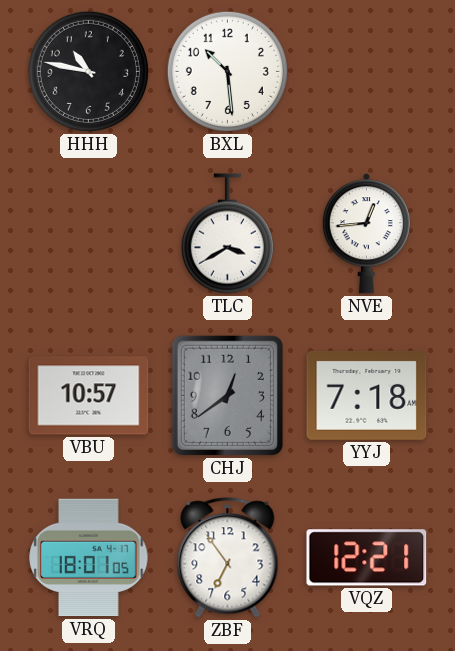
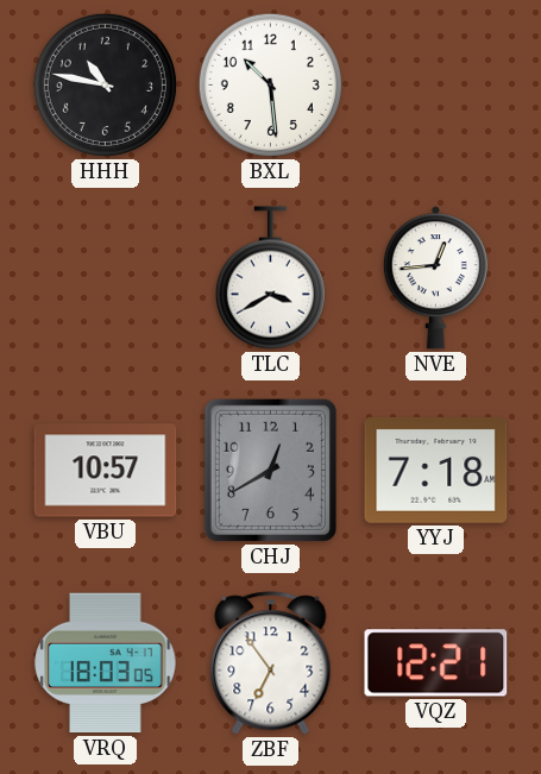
CHJ: 12:39 -> 12:40 (270, 470)
VRQ: 18:01 -> 18:03 (106, 663)
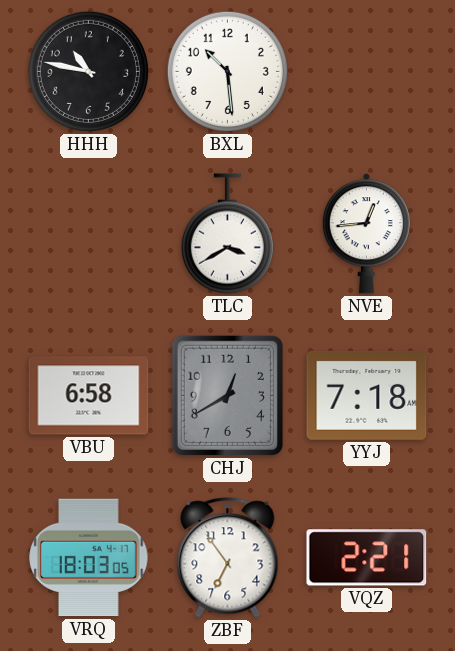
VBU: 10:57 -> 6:58 (89, 396)
VQZ: 12:21 -> 2:21 (367, 558)
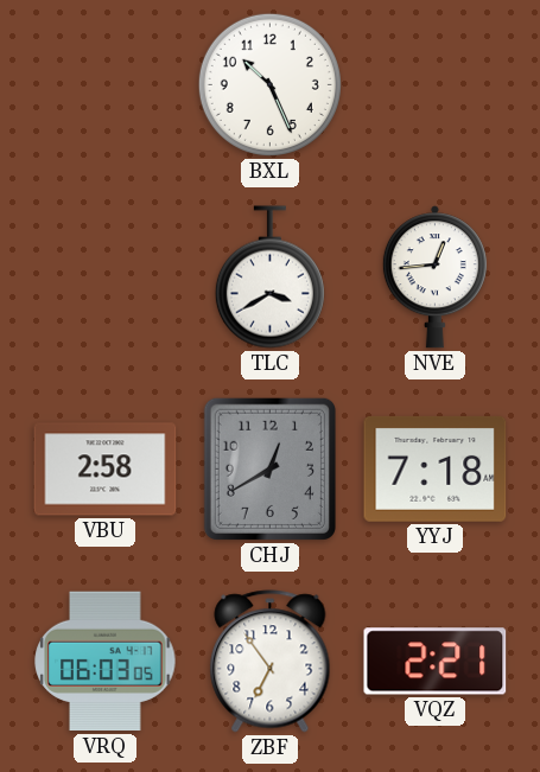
HHH: 10:47 -> none (88, 71)
BXL: 10:29 -> 10:26 (269, 84)
VBU: 6:58 -> 2:58 (106, 470)
VRQ: 18:03 -> 06:03 (106, 662)
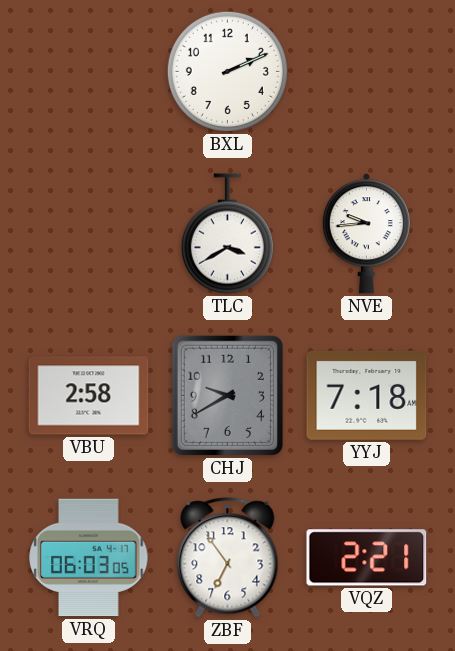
BXL: 10:26 -> 2:11 (227, 71)
NVE: 12:44 -> 9:44 (366, 234)
CHJ: 12:40 -> 9:40 (227, 395)
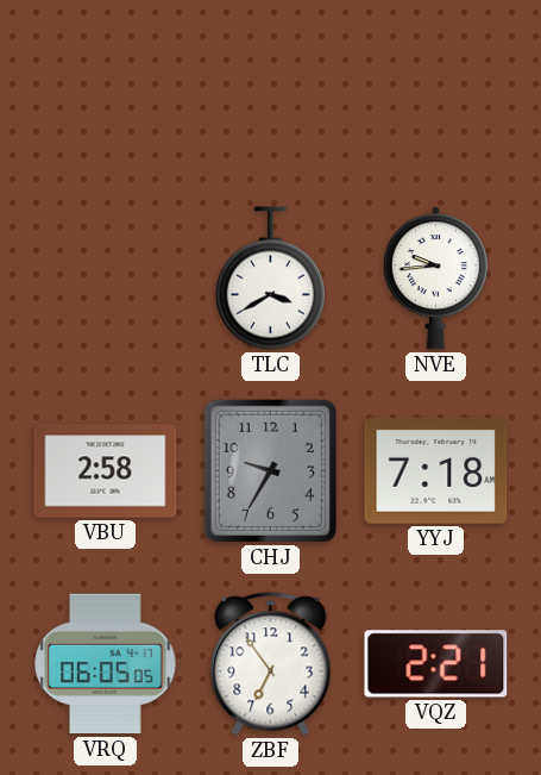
BXL: 2:11 -> none (227, 71)
CHJ: 9:40 -> 9:35 (270, 470)
VRQ: 06:03 -> 06:05 (106, 664)
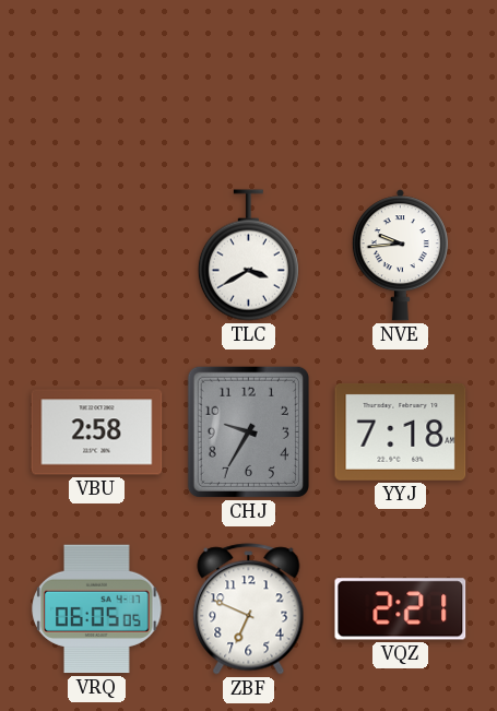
ZBF: 6:54 -> 6:49 (249, 609)
